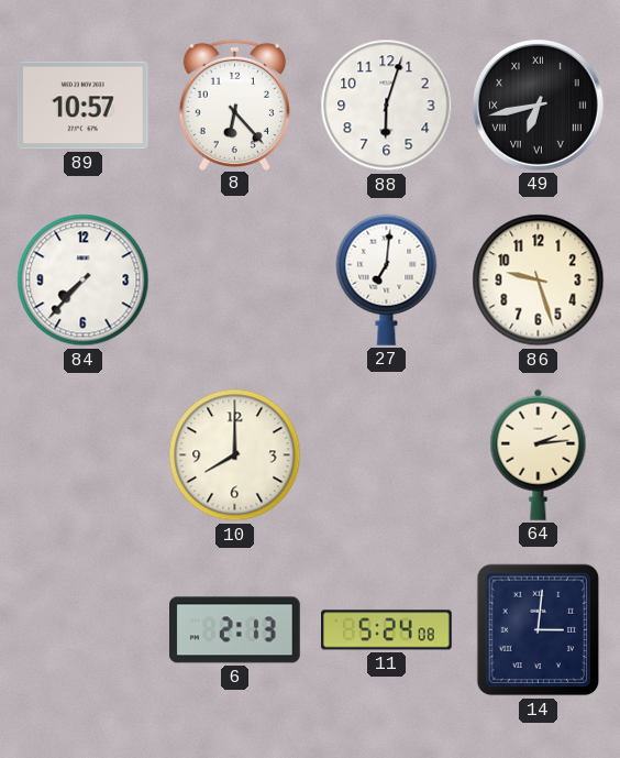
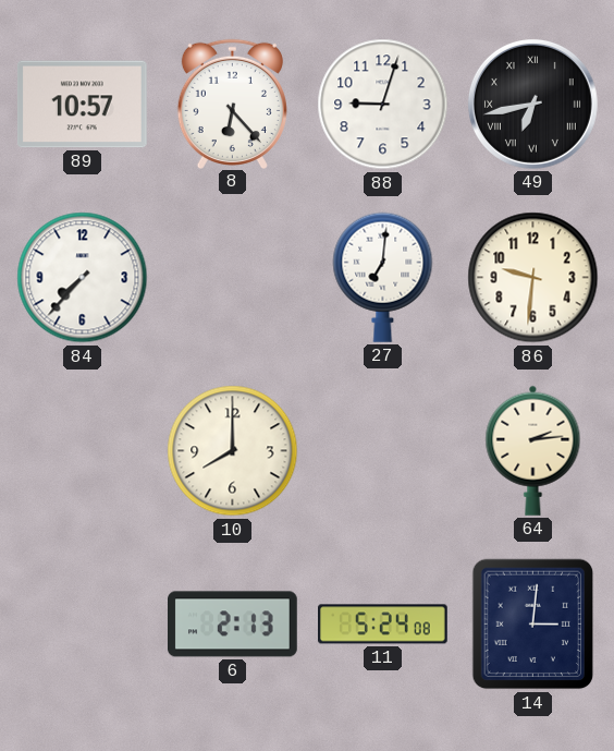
88: 6:03 -> 9:03 (383, 105)
86: 9:27 -> 9:31 (533, 278)
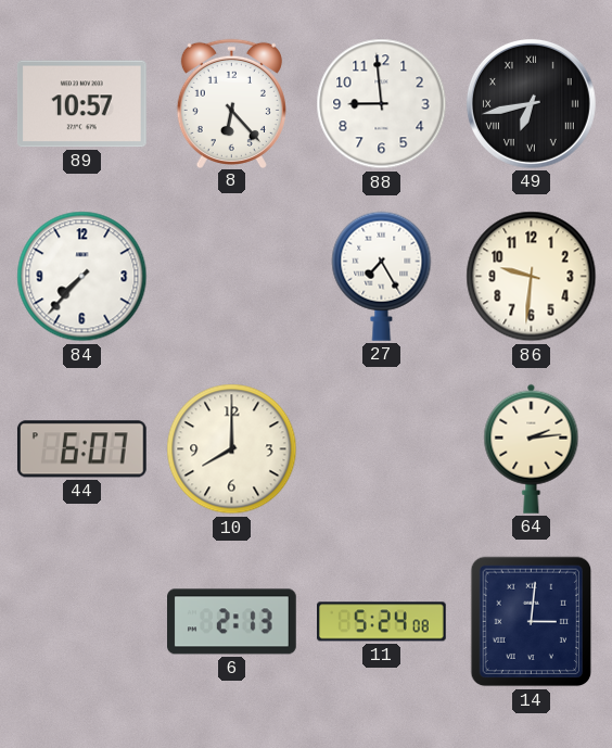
88: 9:03 -> 8:59 (382, 104)
27: 7:01 -> 7:25 (382, 276)
44: none -> 6:07 (81, 449)
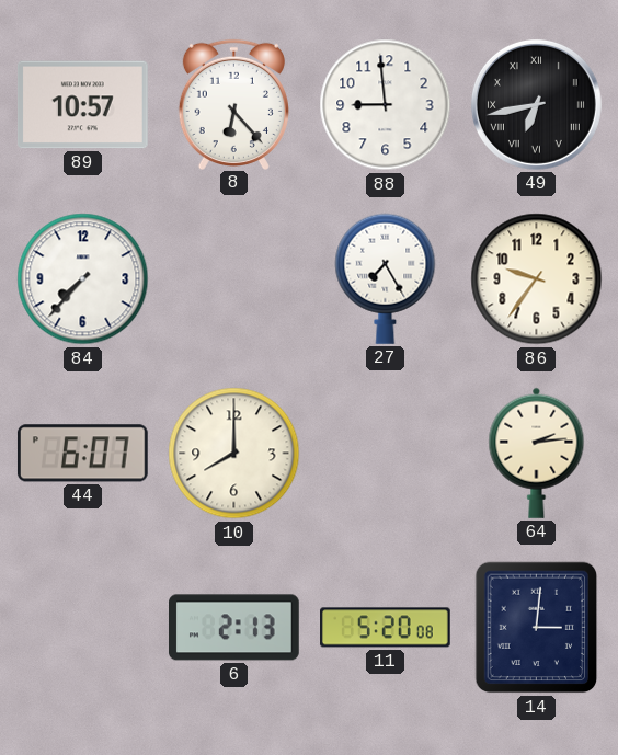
86: 9:31 -> 9:36 (537, 279)
11: 5:24 -> 5:20 (386, 628)
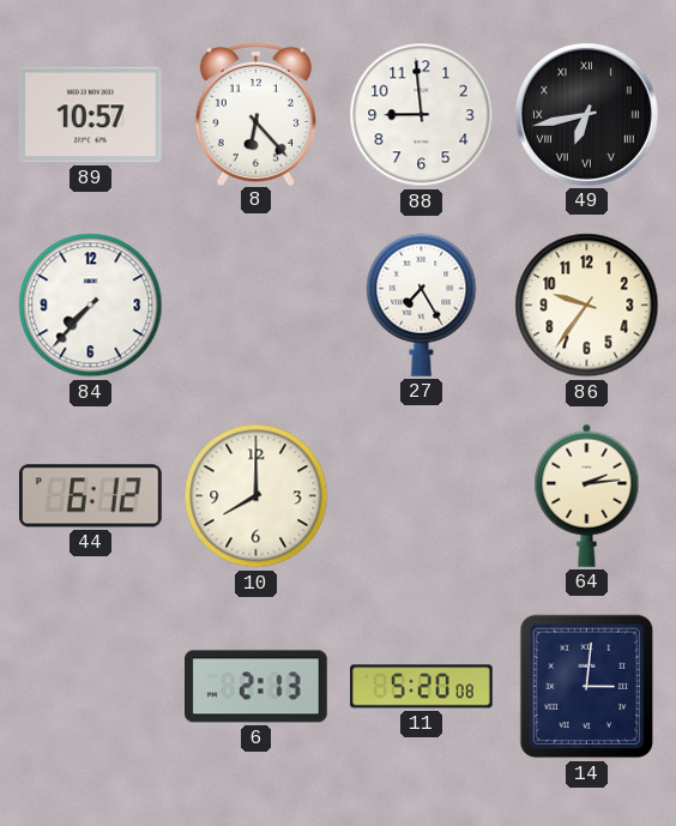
44: 6:07 -> 6:12 (90, 496)
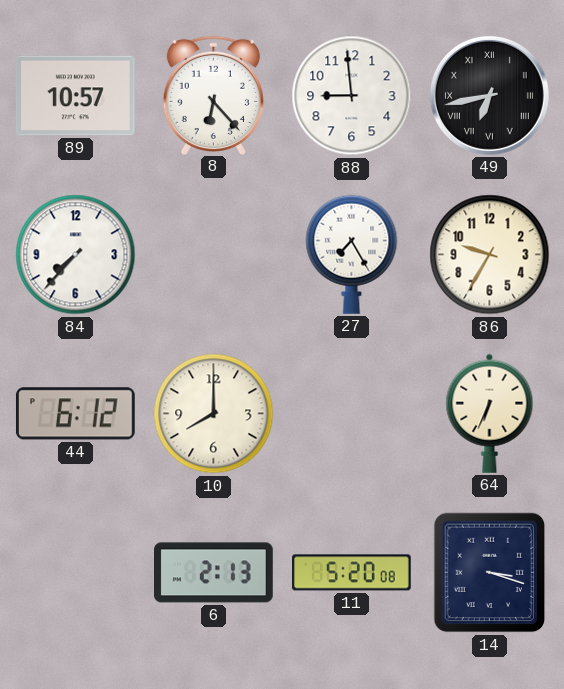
86: 9:36 -> 9:35 (490, 255)
64: 2:14 -> 6:34 (490, 413)
14: 3:01 -> 3:18 (490, 573)
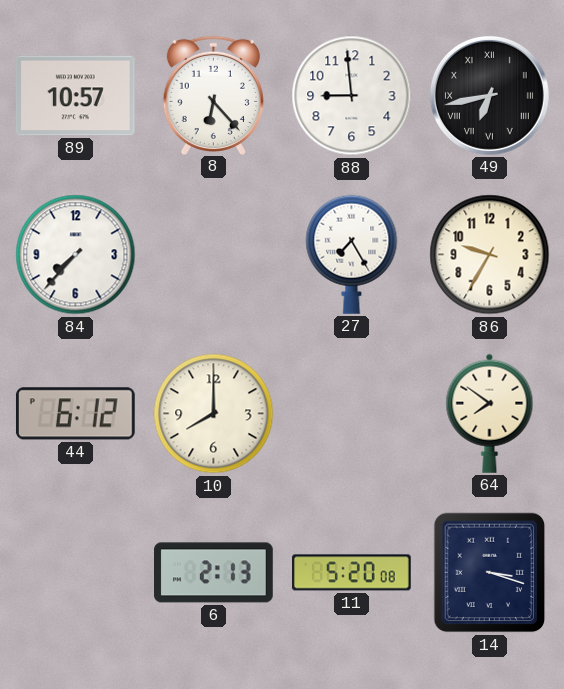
64: 6:34 -> 7:51 (490, 413)
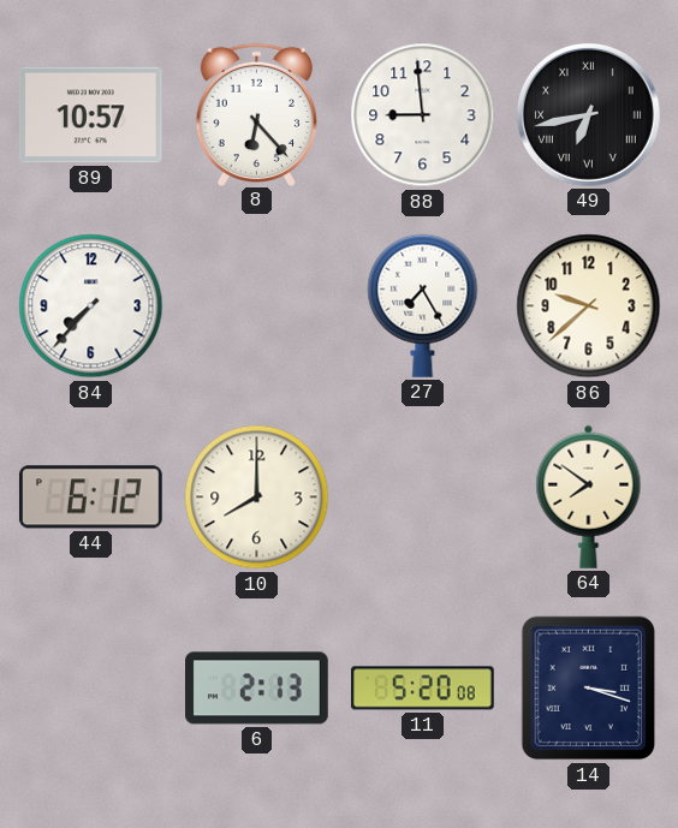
86: 9:35 -> 9:38 (589, 306)
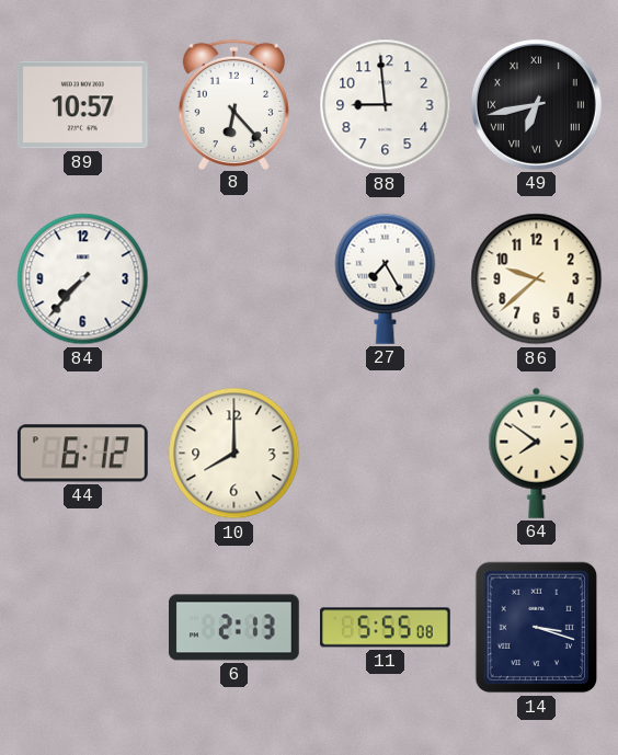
11: 5:20 -> 5:55 (386, 628)
